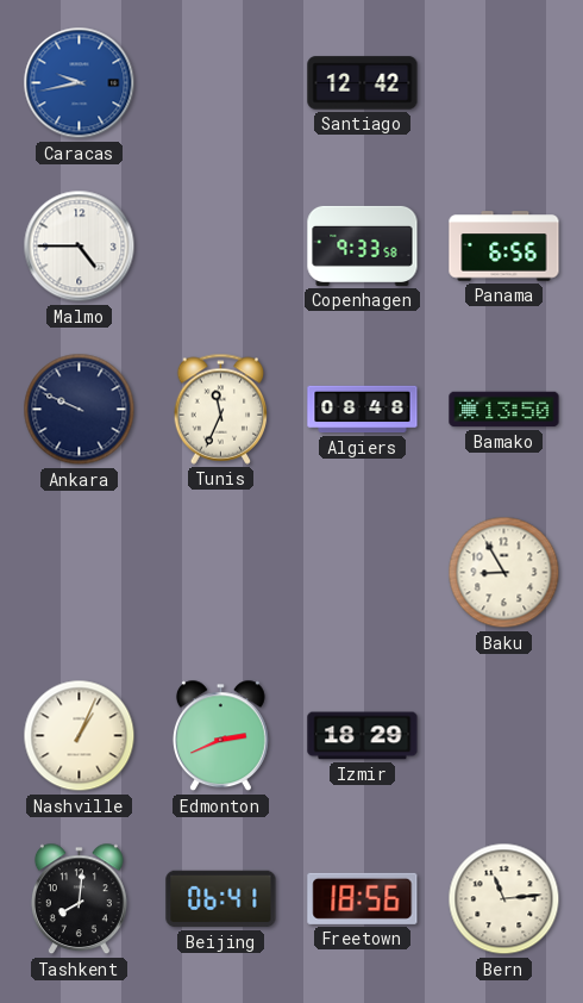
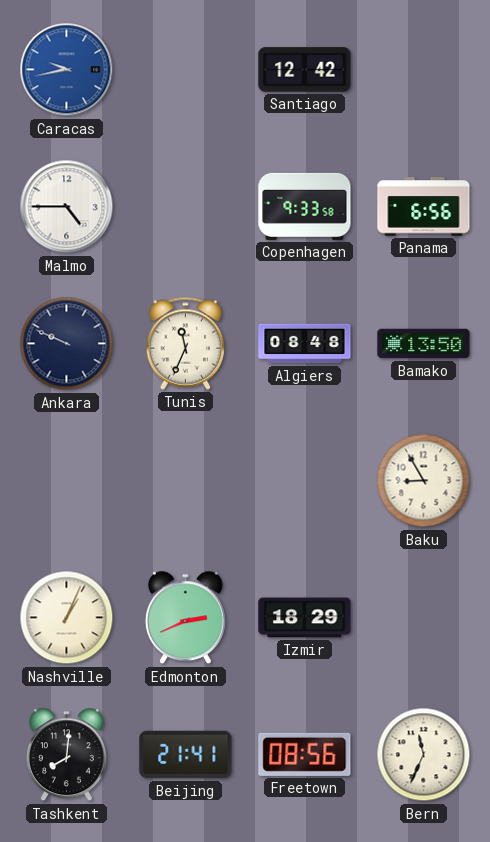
Beijing: 06:41 -> 21:41 (186, 755)
Freetown: 18:56 -> 08:56 (305, 754)
Bern: 11:14 -> 11:34 (424, 755)
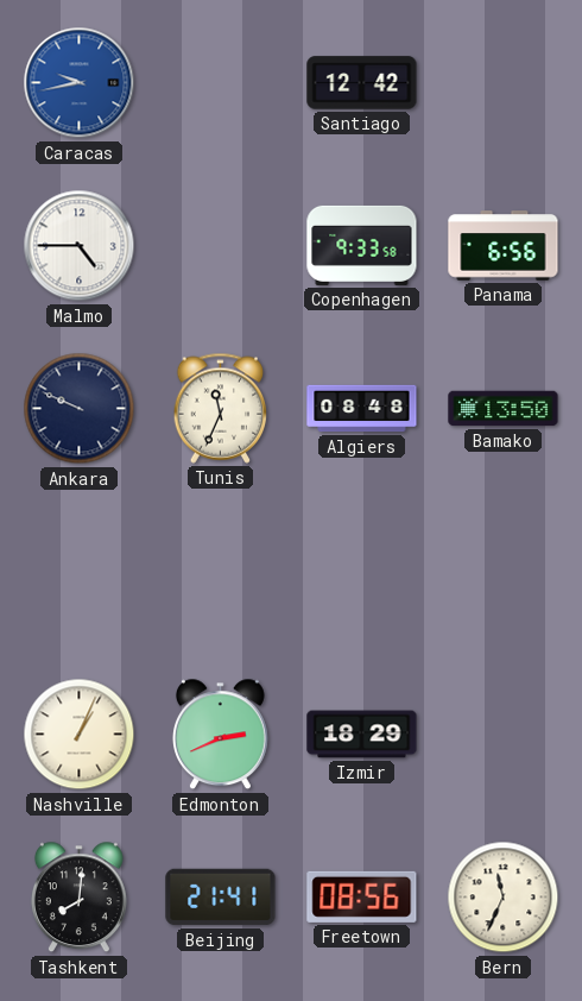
Baku: 8:55 -> none (424, 481)
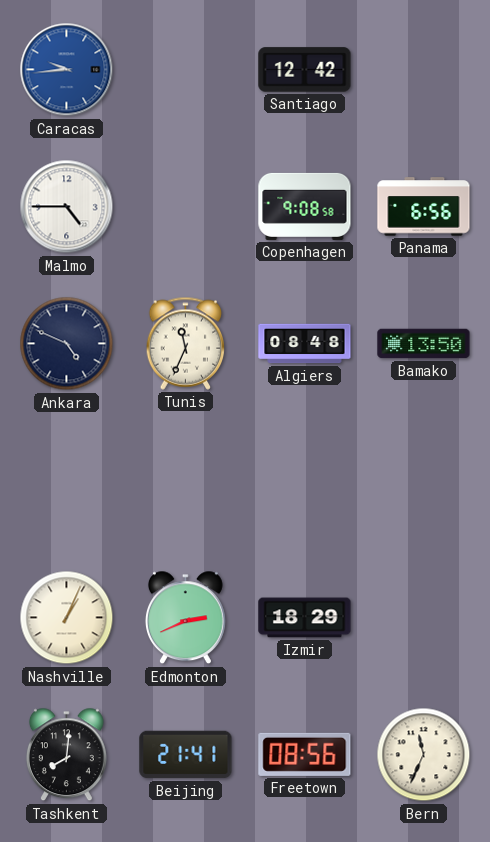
Caracas: 9:43 -> 9:44 (67, 70)
Copenhagen: 9:33 -> 9:08 (305, 206)
Ankara: 9:49 -> 4:49 (67, 344)
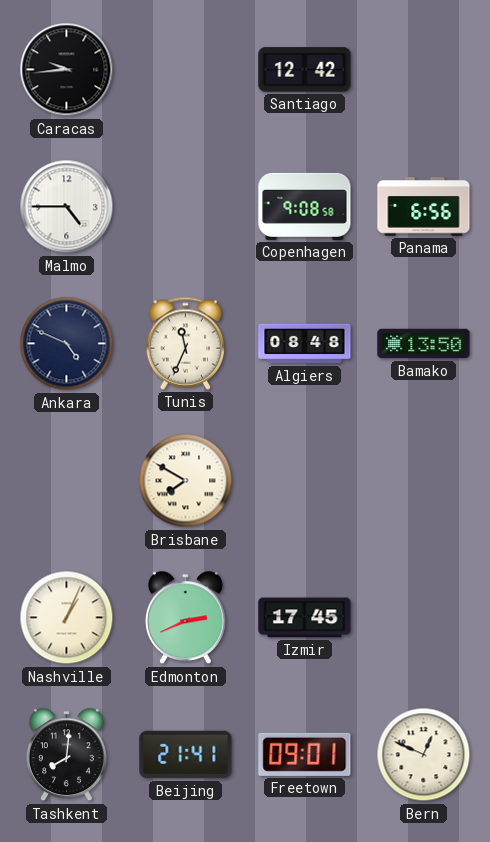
Caracas dial: blue -> black (67, 70)
Brisbane: none -> 7:50 (186, 481)
Izmir: 18:29 -> 17:45 (305, 618)
Freetown: 08:56 -> 09:01 (305, 754)
Bern: 11:34 -> 12:49 (424, 755)
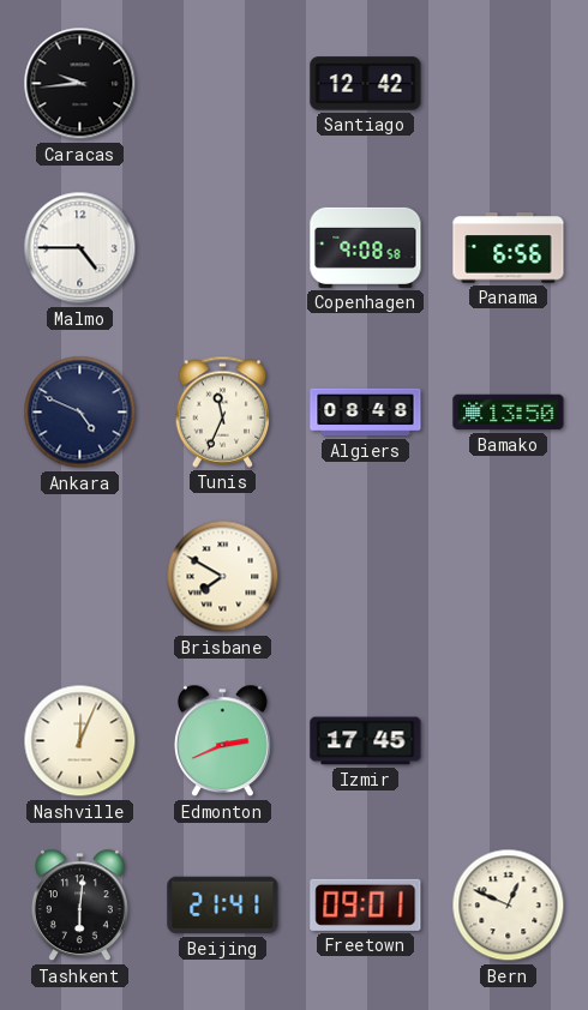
Nashville: 1:04 -> 12:04 (80, 741)
Tashkent: 8:01 -> 6:01 (79, 906)
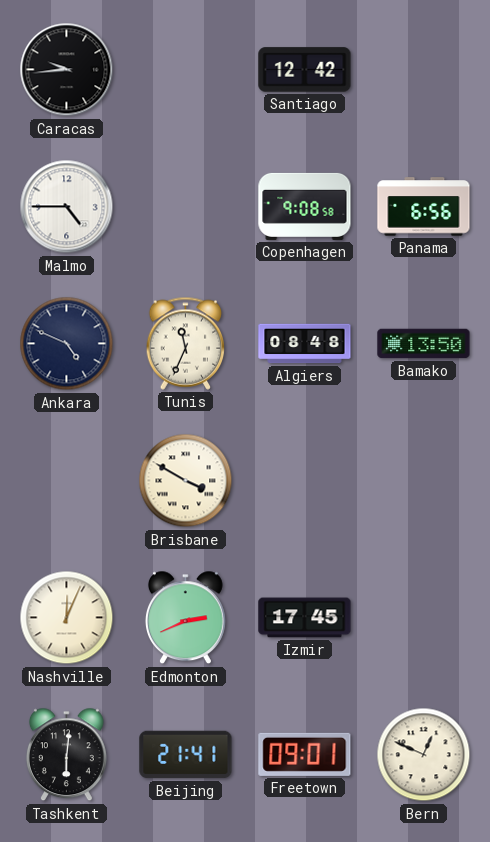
Brisbane: 7:50 -> 3:50 (186, 481)
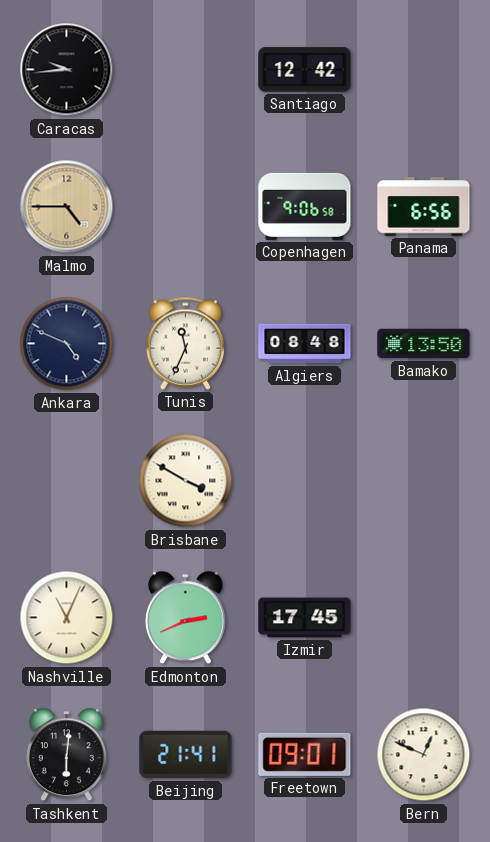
Malmo dial: white -> champagne (67, 207)
Copenhagen: 9:08 -> 9:06 (305, 206)
Nashville: 12:04 -> 11:04 (67, 618)
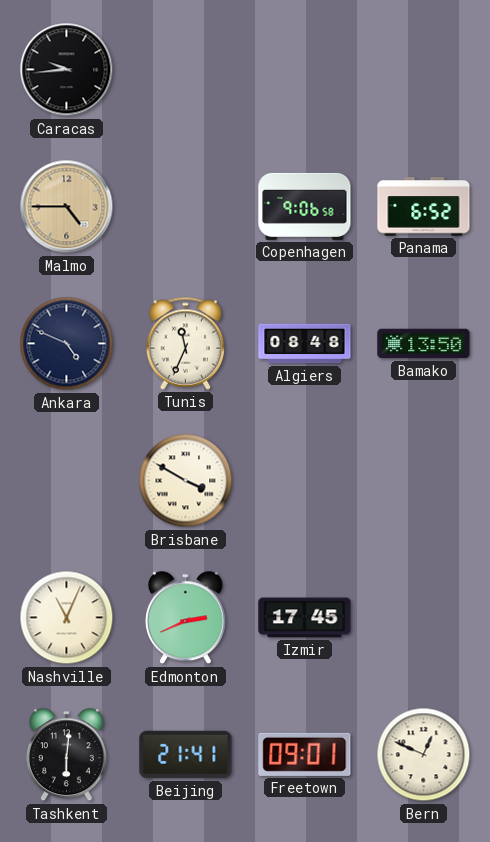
Santiago: 12:42 -> none (305, 70)
Panama: 6:56 -> 6:52 (424, 207)
